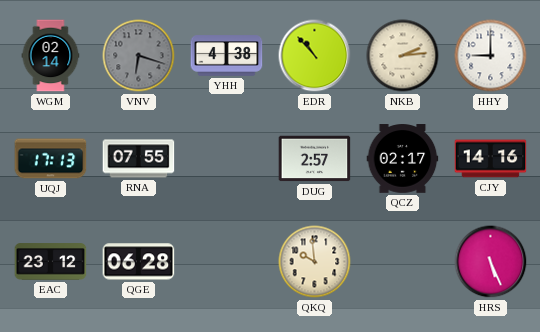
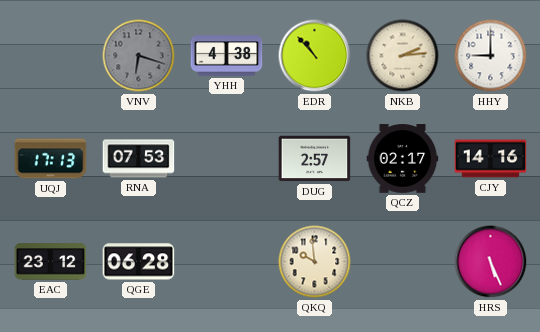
WGM: 02:14 -> none (51, 56)
RNA: 07:55 -> 07:53 (139, 159)
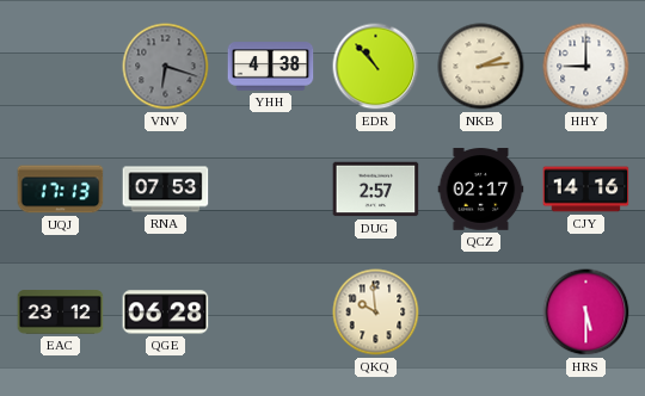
HRS: 5:26 -> 5:30 (586, 313)
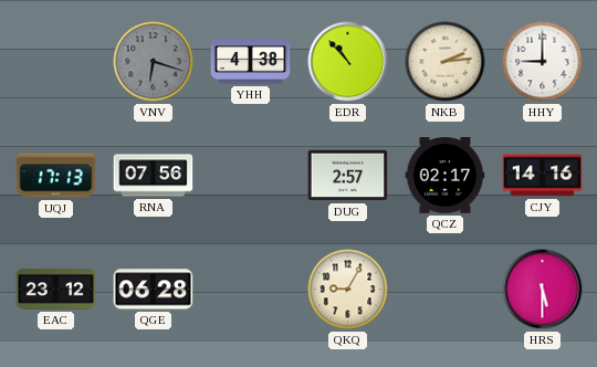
RNA: 07:53 -> 07:56 (154, 176)
QKQ: 9:59 -> 9:05 (348, 290)
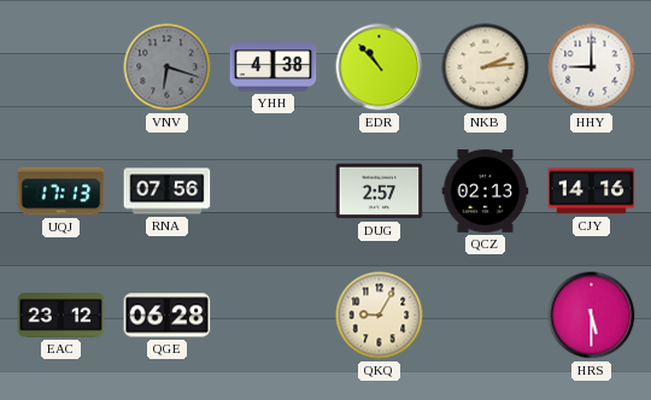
QCZ: 02:17 -> 02:13 (486, 192)
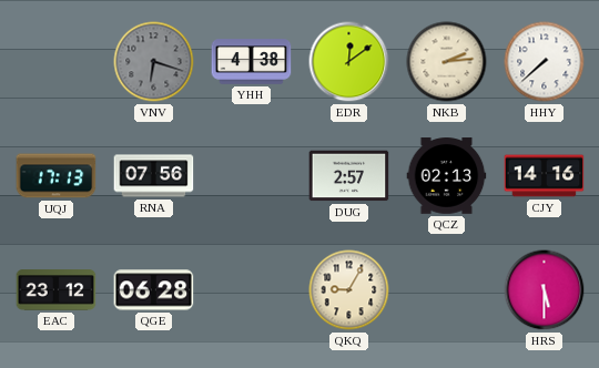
EDR: 10:53 -> 12:09 (349, 62)
HHY: 9:00 -> 7:38 (545, 62)
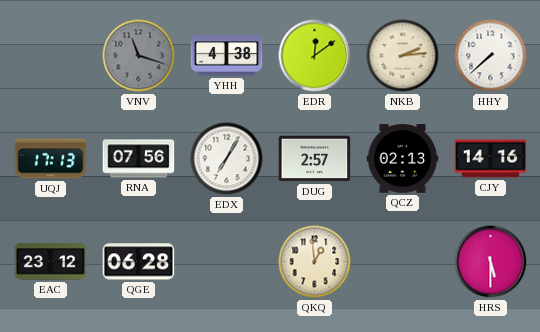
VNV: 6:18 -> 11:18 (139, 56)
EDX: none -> 7:05 (227, 159)
QKQ: 9:05 -> 12:59 (315, 262)
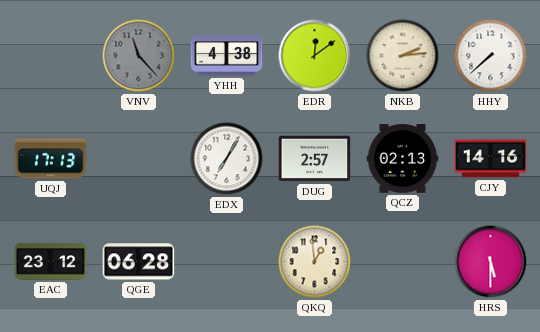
VNV: 11:18 -> 11:23 (139, 56)
RNA: 07:56 -> none (139, 159)
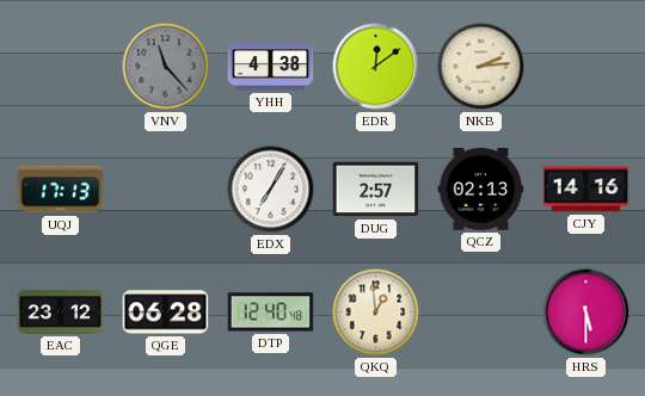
HHY: 7:38 -> none (491, 56)
DTP: none -> 12:40 (271, 313)
